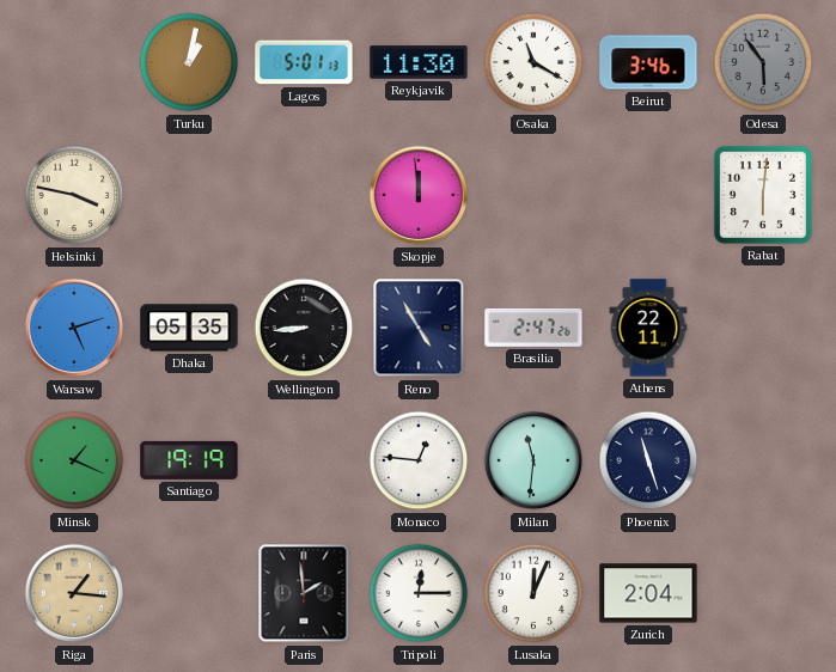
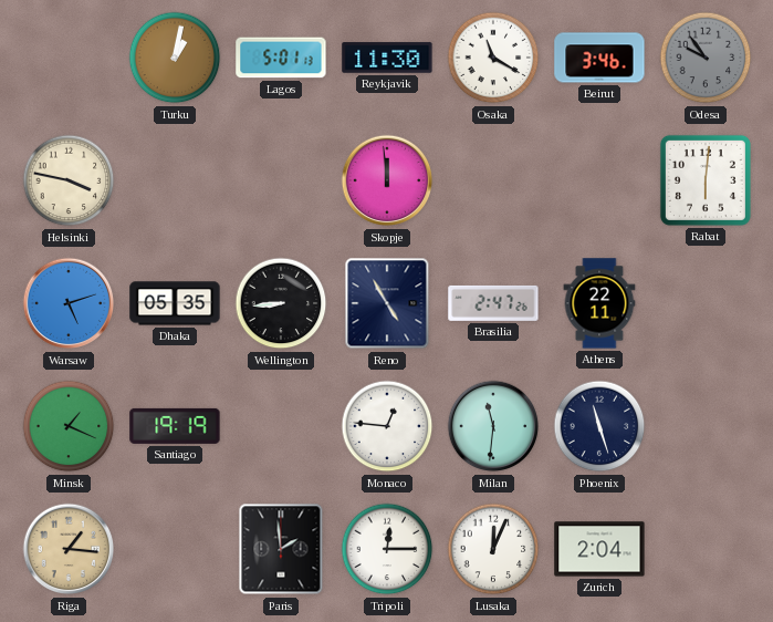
Odesa: 5:54 -> 9:54 (706, 58)
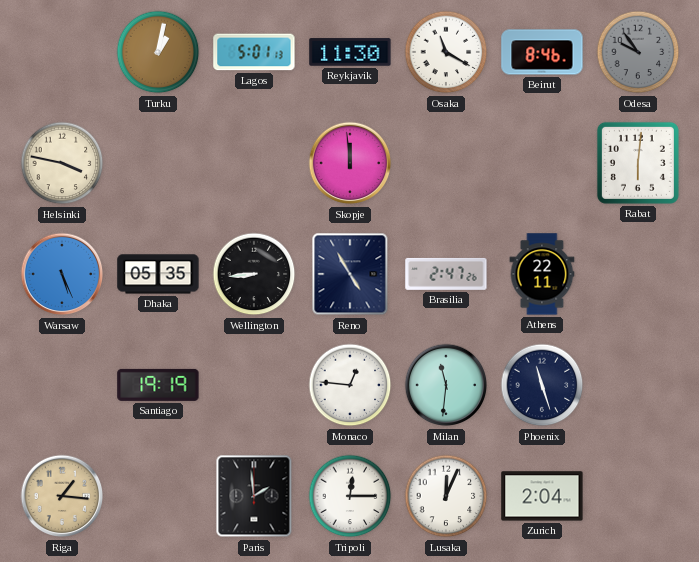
Beirut: 3:46 -> 8:46 (542, 52)
Warsaw: 5:12 -> 5:26 (62, 274)
Minsk: 1:19 -> none (69, 426)
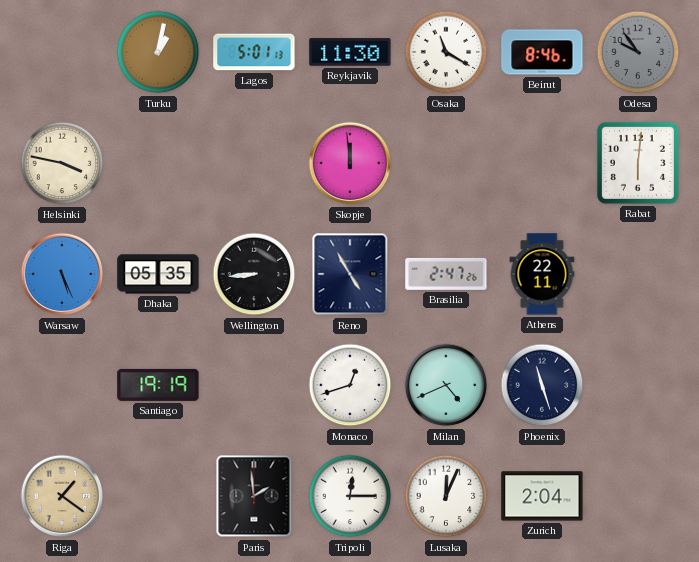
Monaco: 12:46 -> 12:42 (350, 385)
Milan: 11:31 -> 4:41 (446, 385)
Riga: 1:16 -> 1:21 (62, 496)
